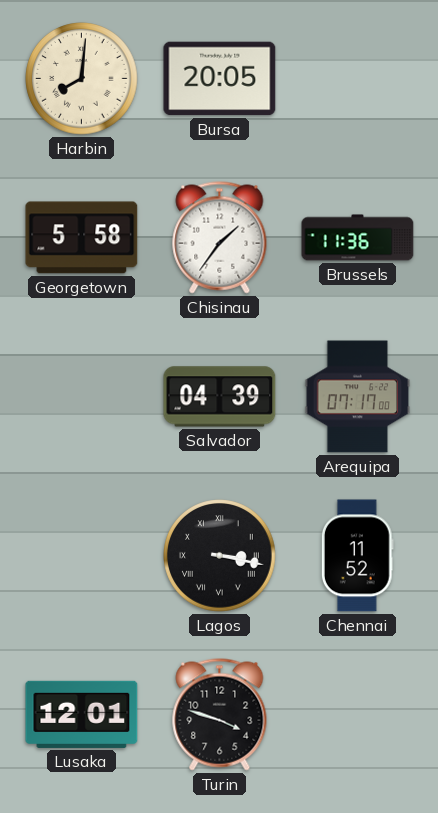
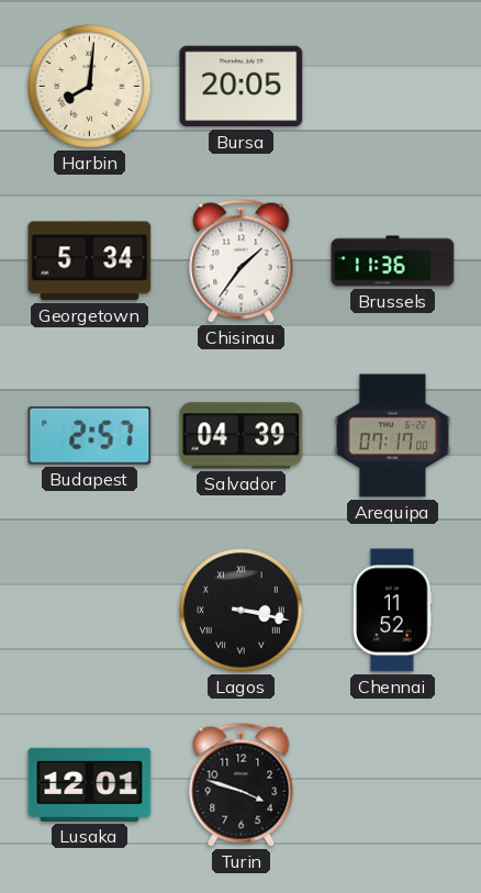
Georgetown: 5:58 -> 5:34 (90, 261)
Budapest: none -> 2:57 (90, 435)
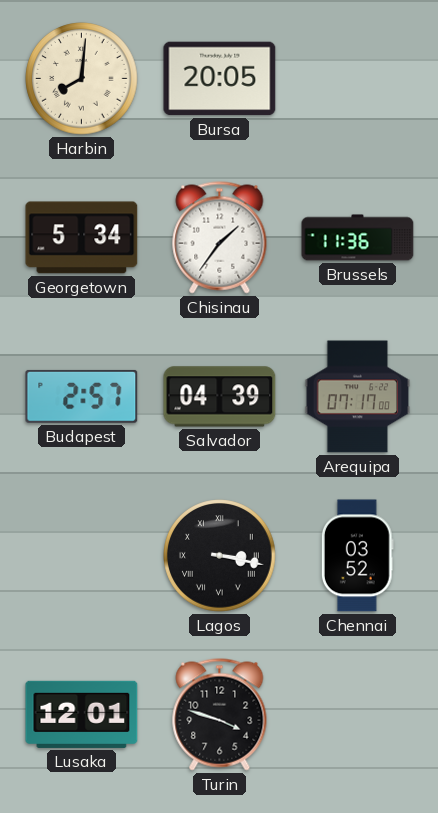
Chennai: 11:52 -> 03:52 (357, 556)
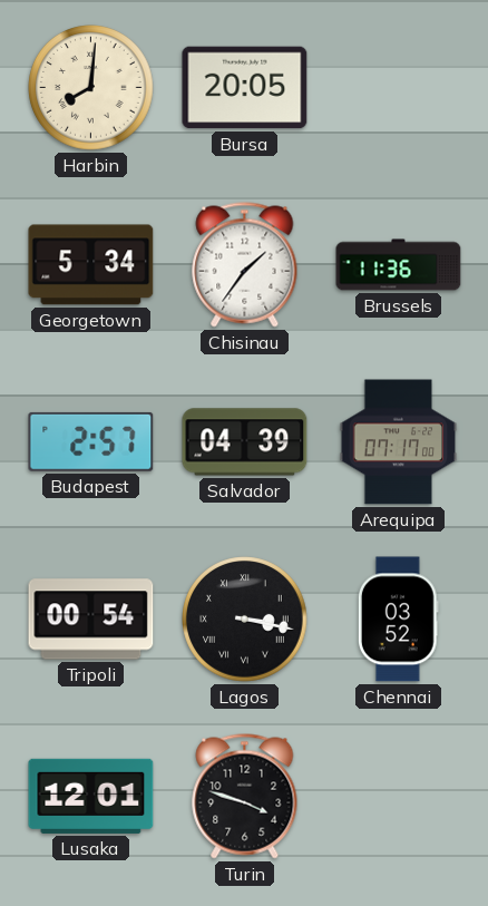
Tripoli: none -> 00:54 (91, 620)
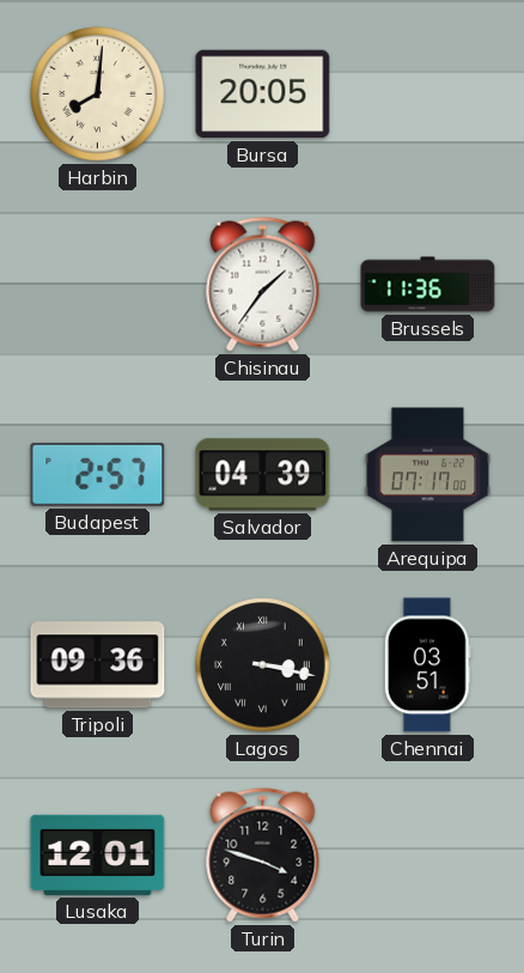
Georgetown: 5:34 -> none (91, 265)
Tripoli: 00:54 -> 09:36 (98, 665)
Chennai: 03:52 -> 03:51 (427, 665)
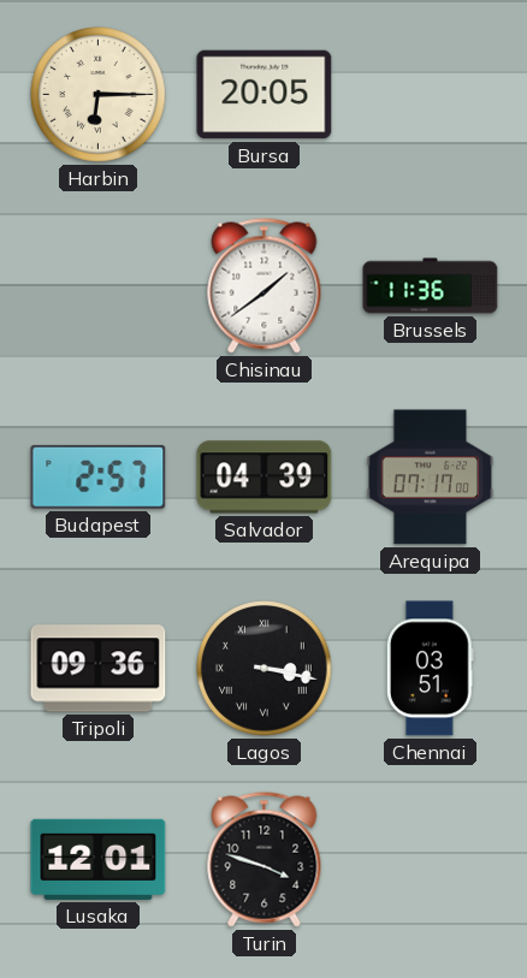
Harbin: 8:01 -> 6:15 (99, 95)
Chisinau: 1:36 -> 1:39 (265, 286)
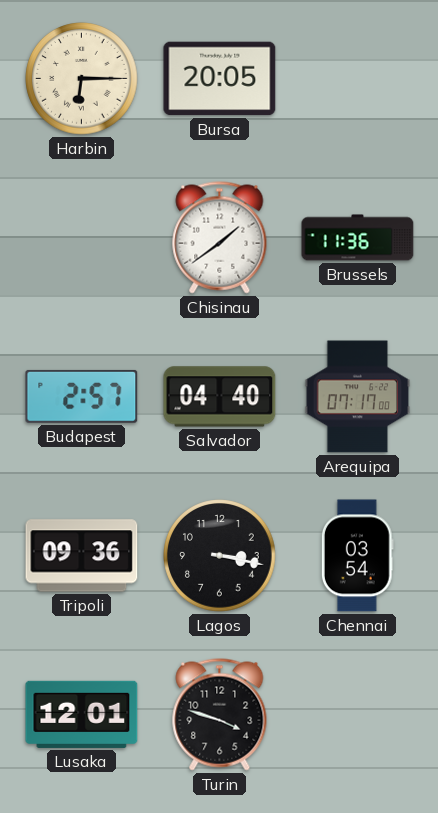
Salvador: 04:39 -> 04:40 (220, 397)
Lagos numerals: Roman -> Arabic (220, 556)
Chennai: 03:51 -> 03:54 (357, 556)
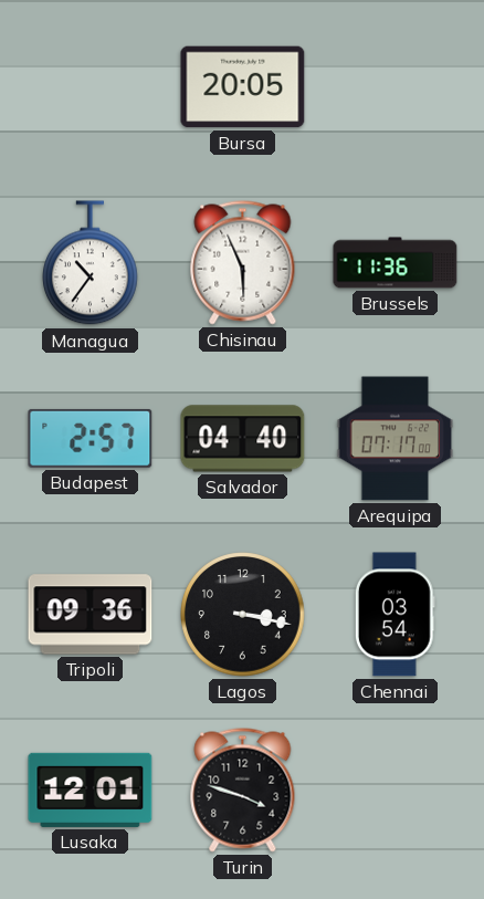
Harbin: 6:15 -> none (82, 79)
Managua: none -> 10:36 (91, 263)
Chisinau: 1:39 -> 5:56 (243, 263)
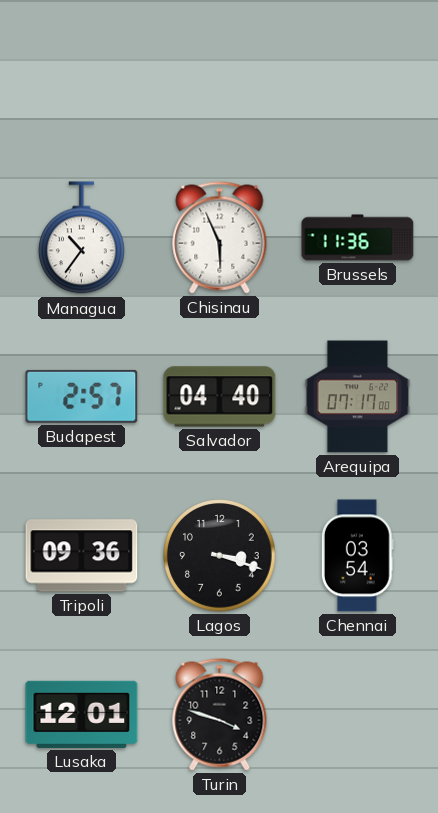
Bursa: 20:05 -> none (243, 87)
Lagos: 3:17 -> 3:18 (220, 556)
